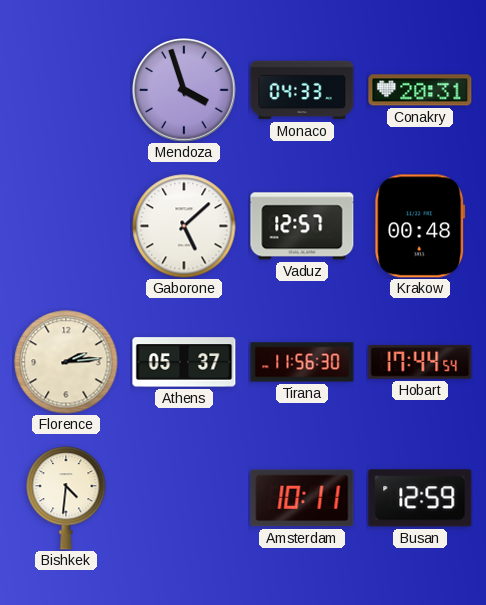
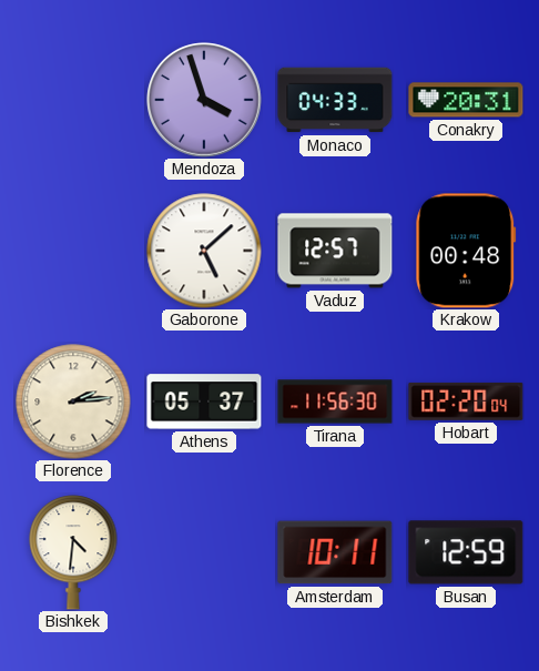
Hobart: 17:44 -> 02:20 (466, 401)
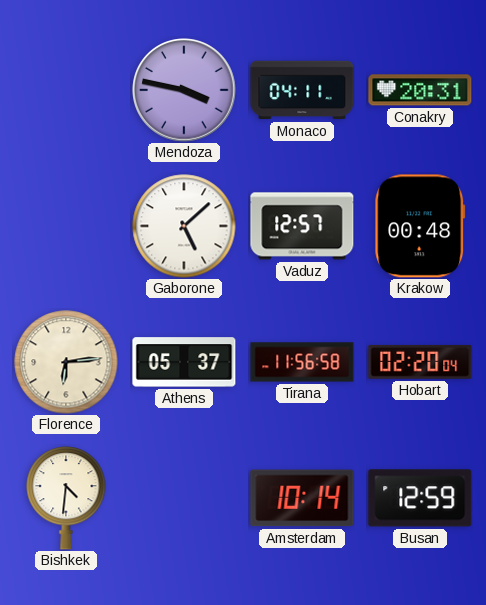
Mendoza: 3:57 -> 3:47 (184, 90)
Monaco: 04:33 -> 04:11 (302, 90)
Florence: 2:14 -> 6:14 (66, 362)
Tirana: 11:56:30 -> 11:56:58 (302, 362)
Amsterdam: 10:11 -> 10:14 (302, 498)
